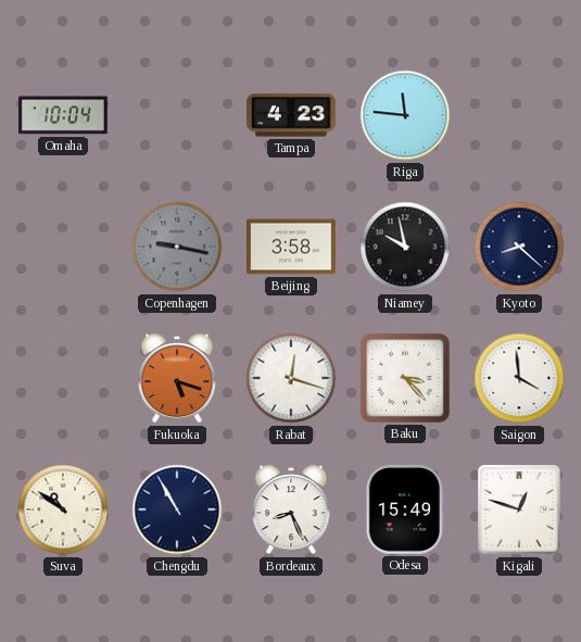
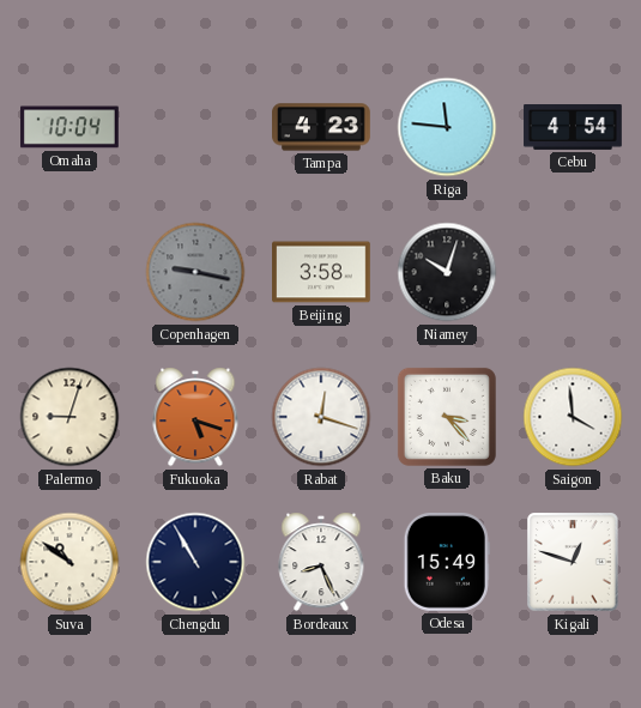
Cebu: none -> 4:54 (573, 128)
Niamey: 9:58 -> 10:03 (447, 272)
Kyoto: 8:22 -> none (519, 247)
Palermo: none -> 9:03 (69, 417)
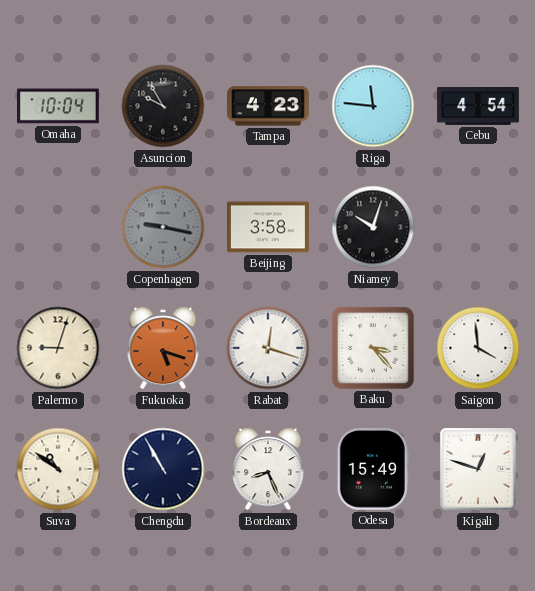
Asuncion: none -> 9:55 (163, 106)
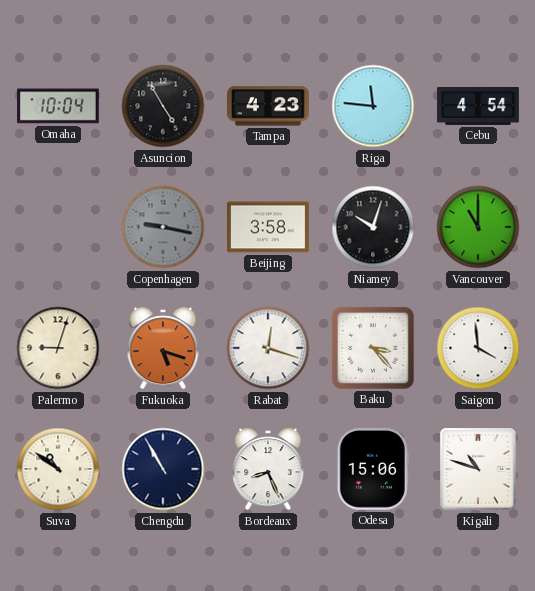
Asuncion: 9:55 -> 4:55 (163, 106)
Vancouver: none -> 11:00 (478, 227)
Odesa: 15:49 -> 15:06 (373, 470)
Kigali: 12:48 -> 10:48 (478, 469)
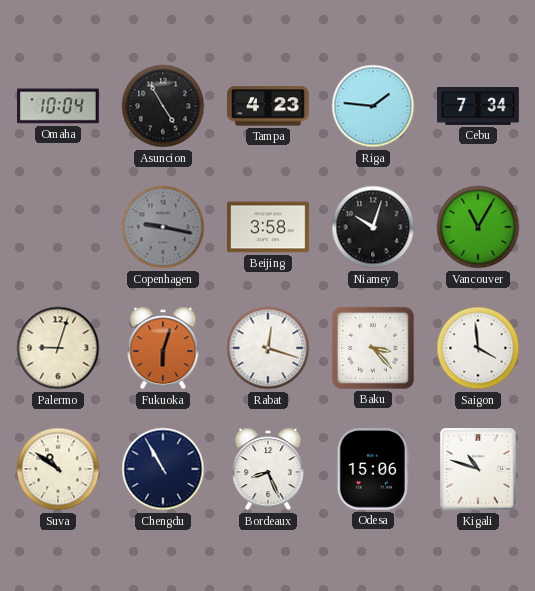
Riga: 11:46 -> 1:46 (373, 106)
Cebu: 4:54 -> 7:34 (478, 107)
Vancouver: 11:00 -> 11:05 (478, 227)
Fukuoka: 5:18 -> 6:03 (163, 348)
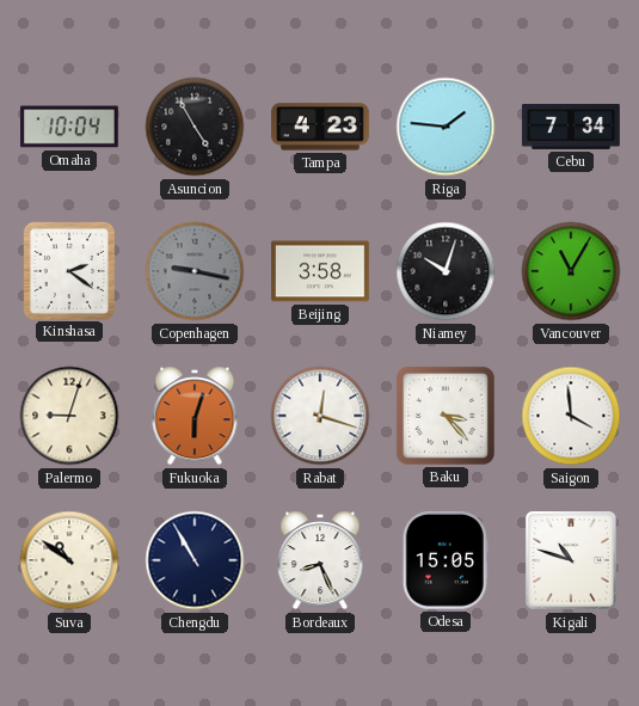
Kinshasa: none -> 2:21 (69, 270)
Odesa: 15:06 -> 15:05 (446, 561)
